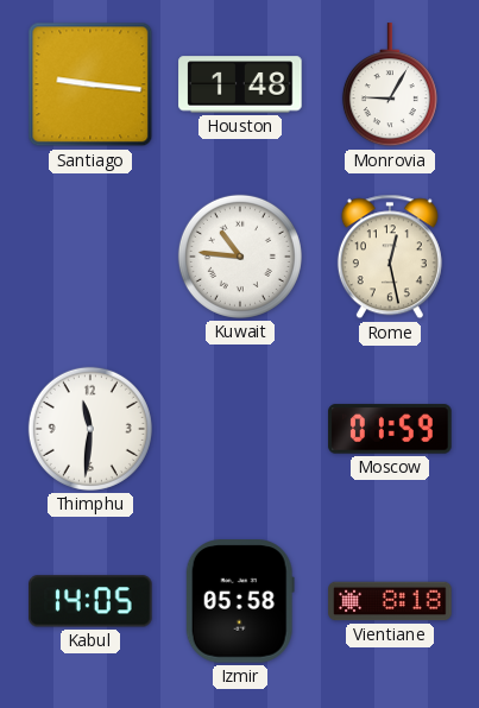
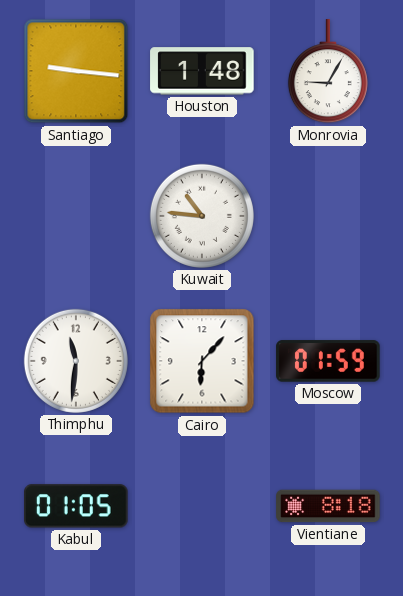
Rome: 12:28 -> none (390, 257)
Cairo: none -> 6:07 (202, 361)
Kabul: 14:05 -> 01:05 (76, 506)
Izmir: 05:58 -> none (240, 601)
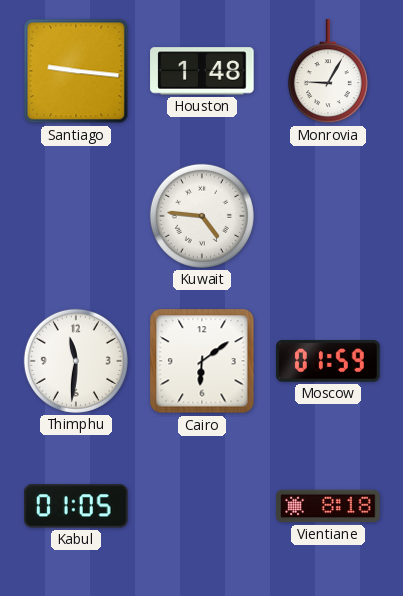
Kuwait: 10:46 -> 4:46 (202, 216)
Cairo: 6:07 -> 6:09 (202, 361)
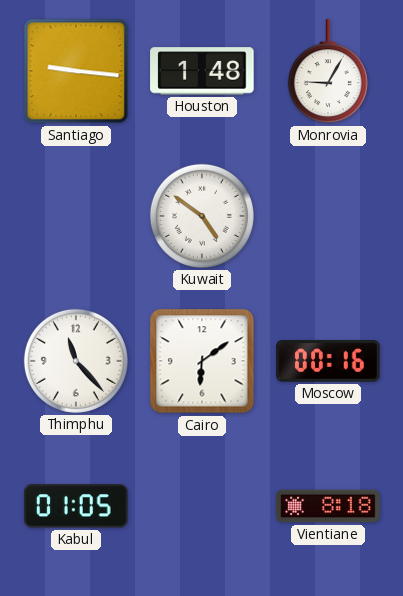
Kuwait: 4:46 -> 4:51 (202, 216)
Thimphu: 11:31 -> 11:23 (76, 361)
Moscow: 01:59 -> 00:16 (328, 361)
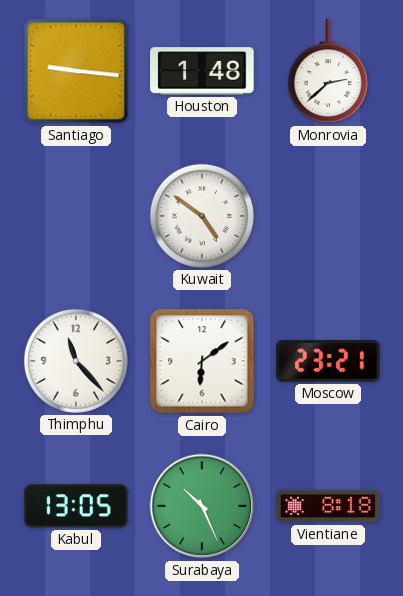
Monrovia: 9:05 -> 2:38 (328, 72)
Moscow: 00:16 -> 23:21 (328, 361)
Kabul: 01:05 -> 13:05 (76, 506)
Surabaya: none -> 10:26 (202, 506)
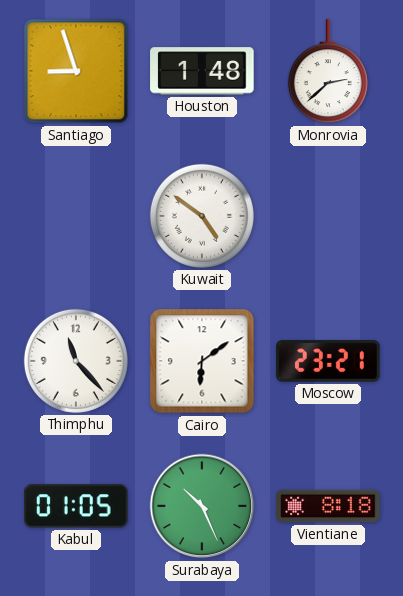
Santiago: 9:16 -> 8:57 (76, 71)
Kabul: 13:05 -> 01:05 (76, 506)
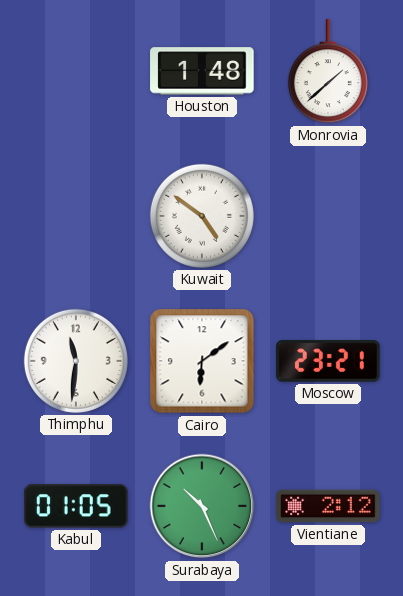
Santiago: 8:57 -> none (76, 71)
Monrovia: 2:38 -> 1:38 (328, 72)
Thimphu: 11:23 -> 11:31 (76, 361)
Vientiane: 8:18 -> 2:12 (328, 506)
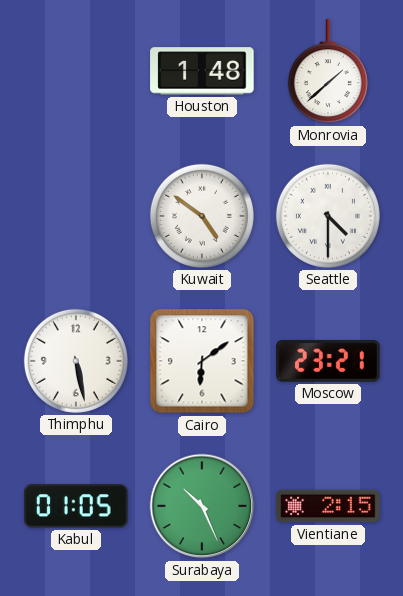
Seattle: none -> 4:30 (328, 216)
Thimphu: 11:31 -> 5:28 (76, 361)
Vientiane: 2:12 -> 2:15 (328, 506)
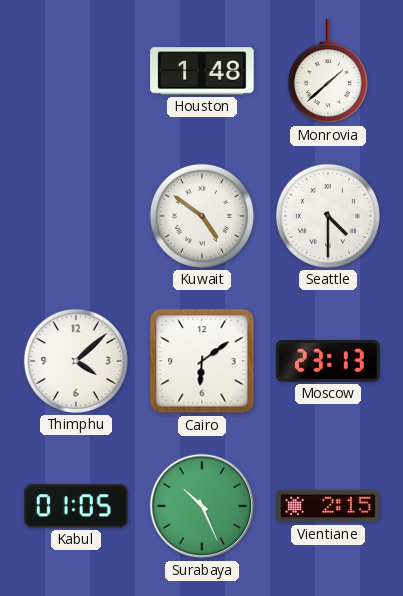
Thimphu: 5:28 -> 4:08 (76, 361)
Moscow: 23:21 -> 23:13 (328, 361)
